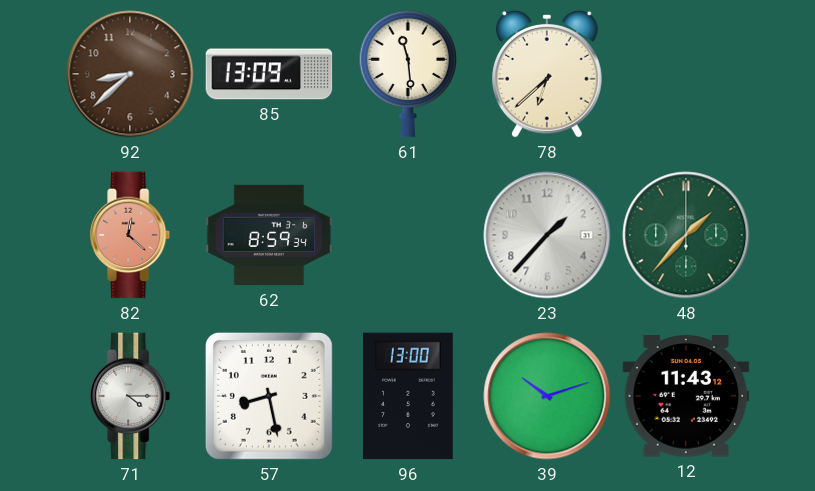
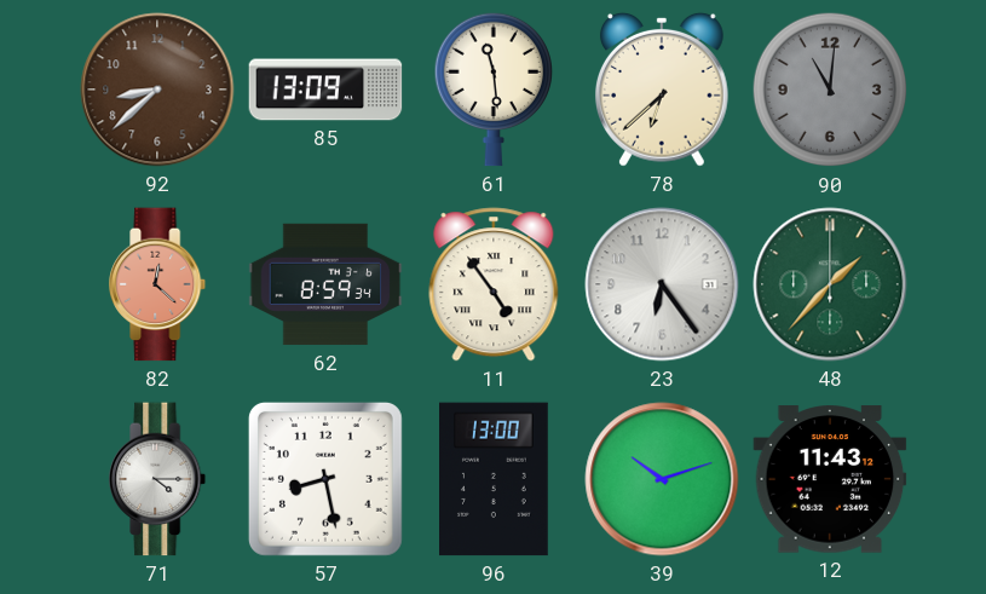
90: none -> 11:01 (830, 90)
11: none -> 4:54 (494, 284)
23: 1:37 -> 6:24 (662, 284)
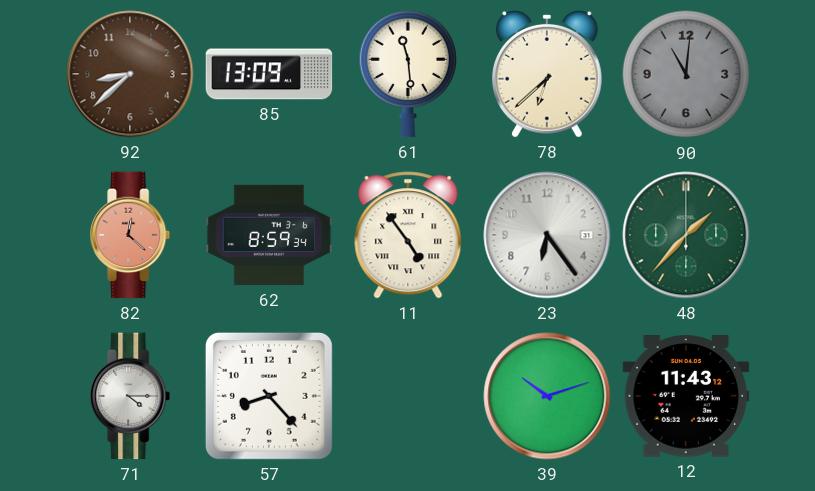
57: 8:28 -> 8:23 (269, 396)
96: 13:00 -> none (495, 479)
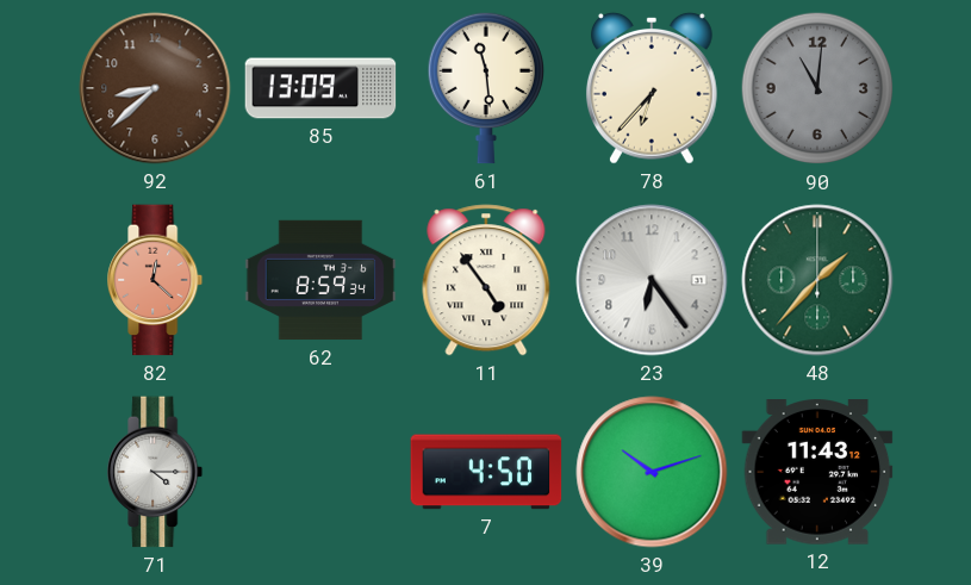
78: 6:38 -> 6:37 (652, 88)
57: 8:23 -> none (269, 396)
7: none -> 4:50 (486, 472)
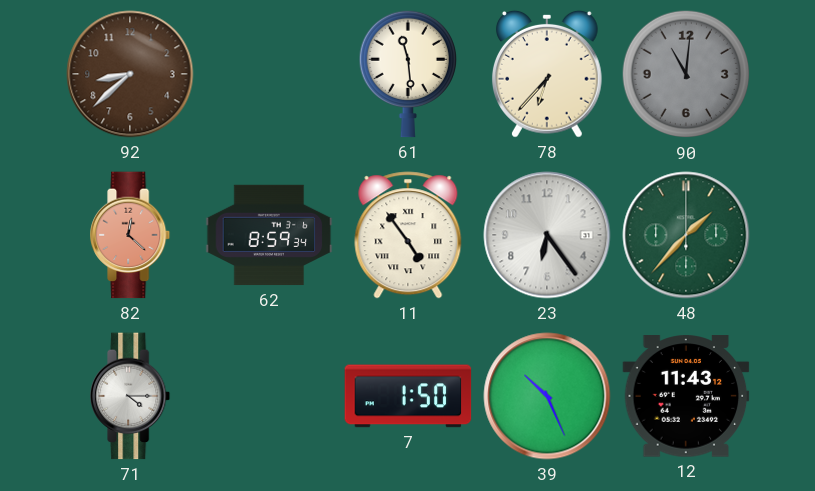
85: 13:09 -> none (320, 88)
7: 4:50 -> 1:50 (408, 396)
39: 10:12 -> 10:26 (547, 396)
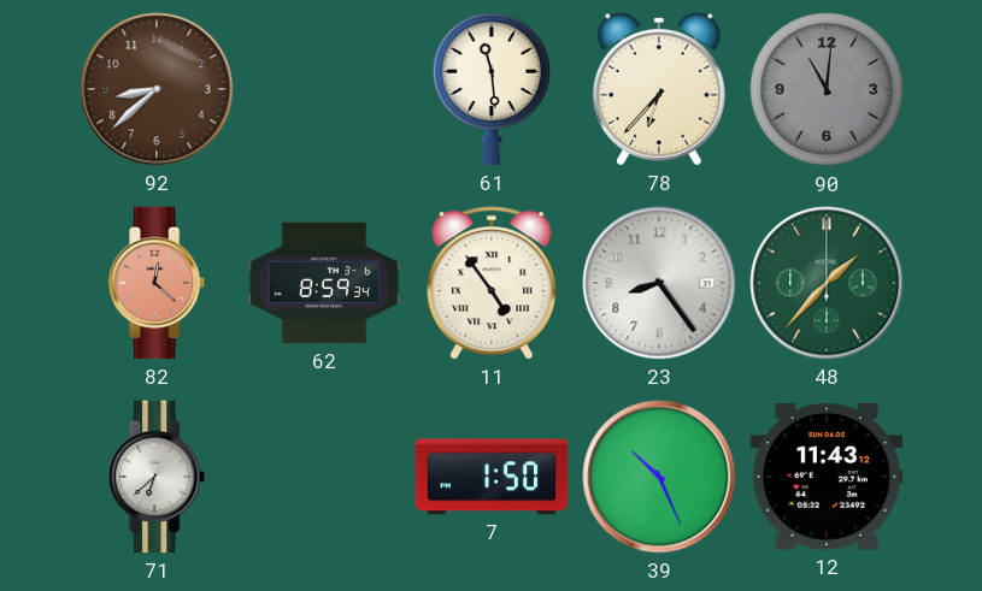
23: 6:24 -> 8:24 (659, 283)
71: 4:15 -> 6:38 (158, 477)
